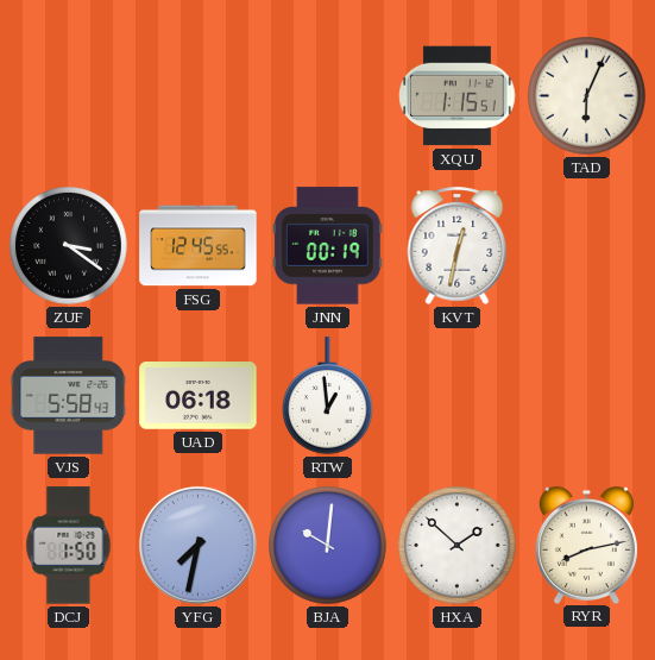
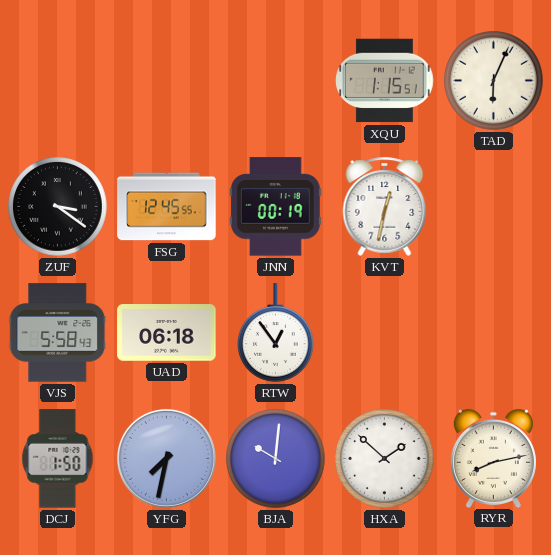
RTW: 12:59 -> 12:54 (276, 333)
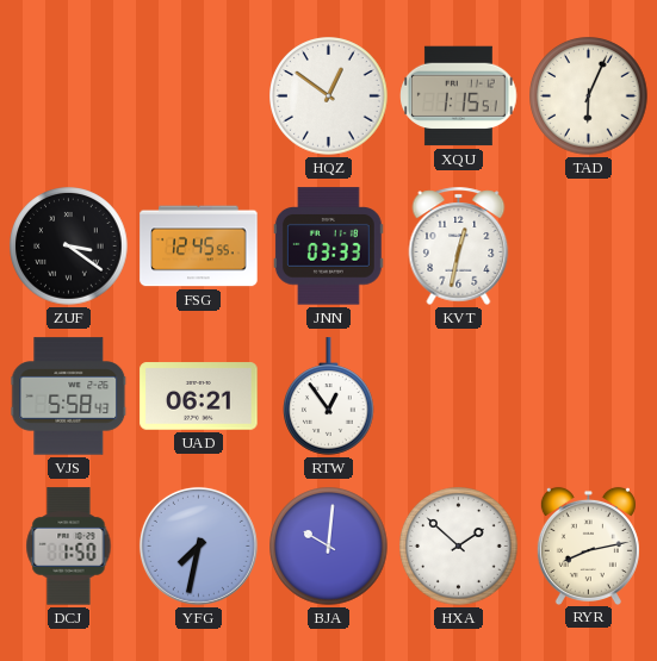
HQZ: none -> 12:51 (329, 96)
JNN: 00:19 -> 03:33 (328, 247)
UAD: 06:18 -> 06:21 (199, 397)
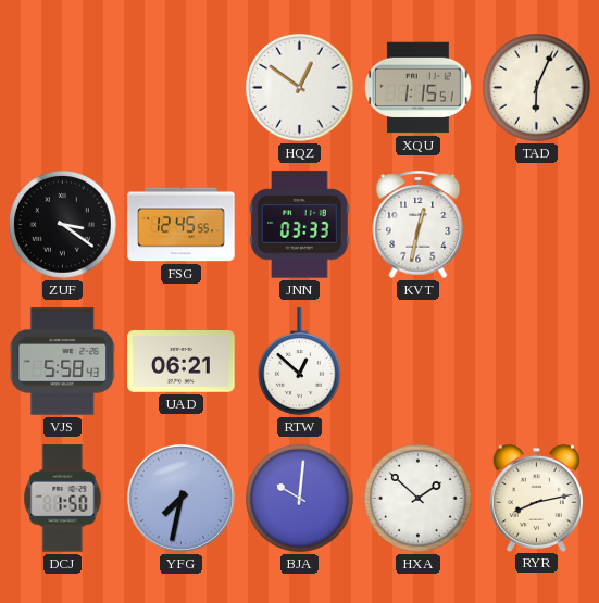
RTW: 12:54 -> 12:52 (300, 362)
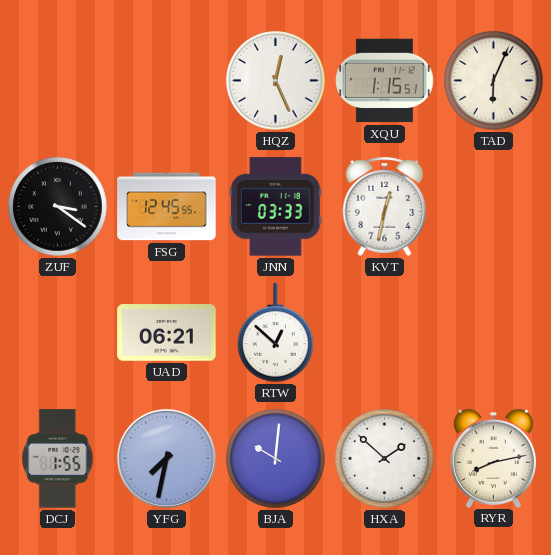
HQZ: 12:51 -> 12:26 (276, 81)
VJS: 5:58 -> none (63, 362)
DCJ: 1:50 -> 1:55 (58, 459)
